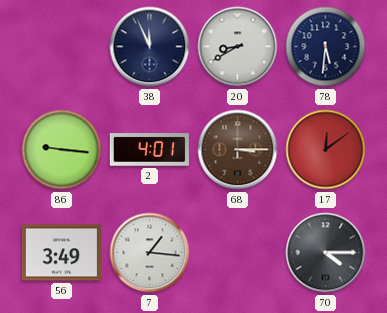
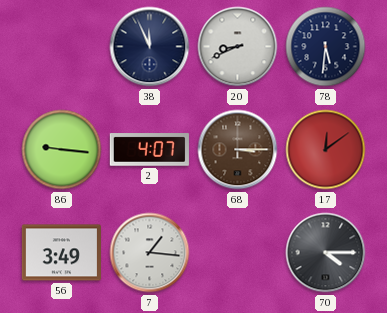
20: 8:40 -> 8:41 (238, 47)
2: 4:01 -> 4:07 (149, 150)
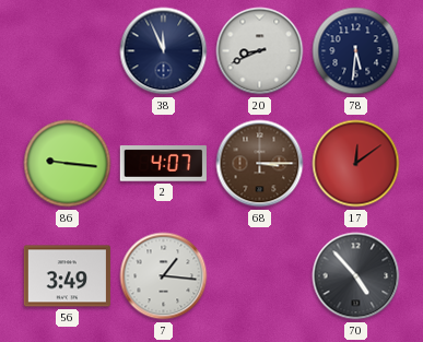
70: 4:15 -> 4:53 (356, 276)
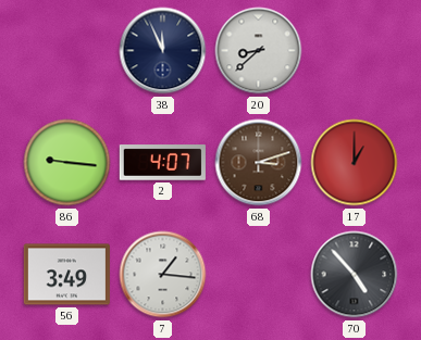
20: 8:41 -> 8:38 (259, 51)
78: 5:31 -> none (356, 51)
68: 3:15 -> 3:12 (259, 163)
17: 12:09 -> 1:00 (355, 163)
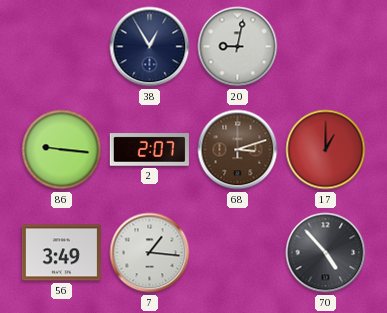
38: 11:56 -> 12:55 (150, 47)
20: 8:38 -> 9:02 (238, 47)
2: 4:07 -> 2:07 (149, 150)
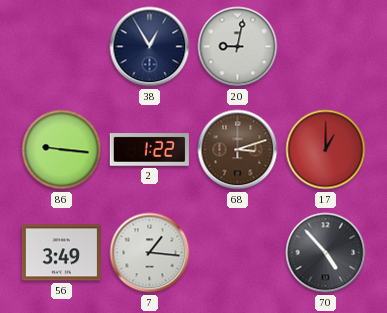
2: 2:07 -> 1:22 (149, 150)
